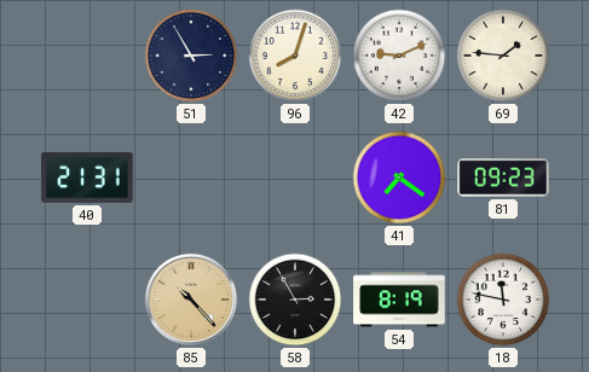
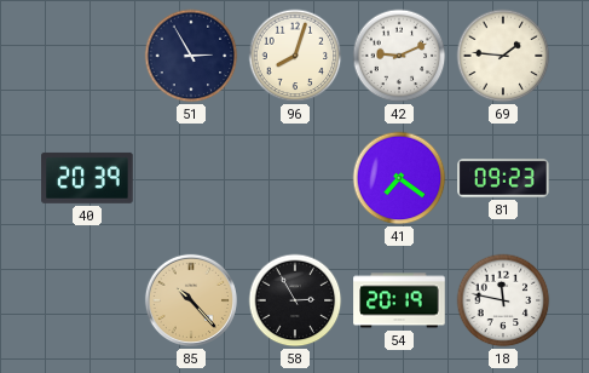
40: 21:31 -> 20:39 (87, 178)
54: 8:19 -> 20:19 (399, 300)
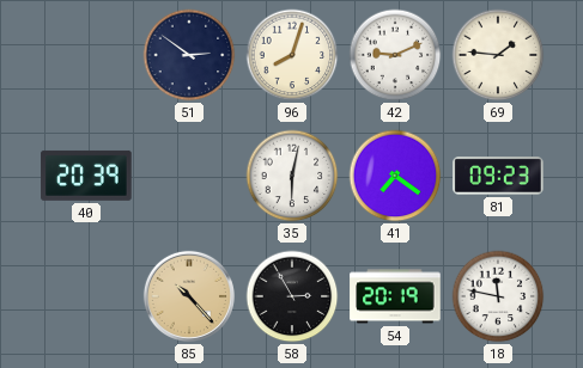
51: 2:55 -> 2:51 (189, 55)
35: none -> 6:02 (292, 176)
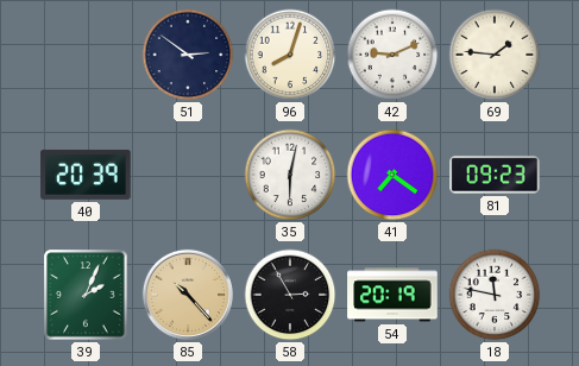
39: none -> 2:04 (86, 295)
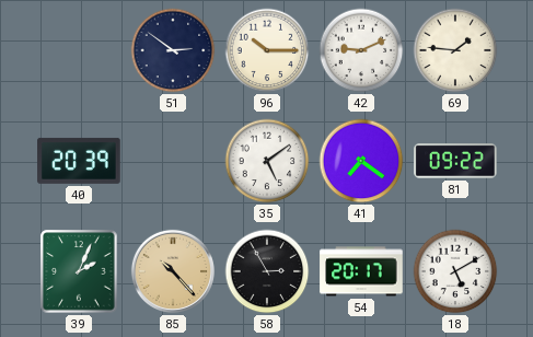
96: 8:03 -> 10:15 (267, 50)
35: 6:02 -> 5:09 (267, 161)
81: 09:23 -> 09:22 (455, 161)
54: 20:19 -> 20:17 (361, 271)
18: 11:47 -> 5:10 (455, 271)
